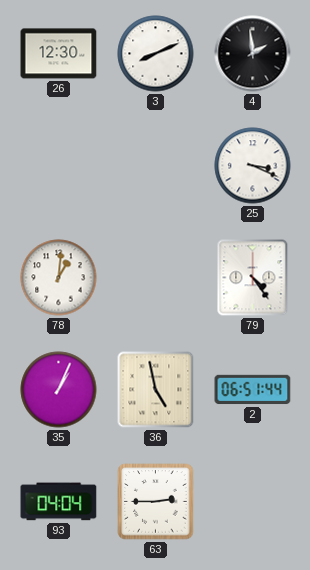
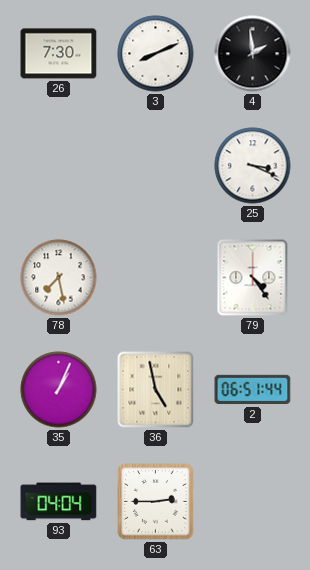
26: 12:30 -> 7:30 (59, 54)
78: 1:01 -> 7:28 (59, 278)
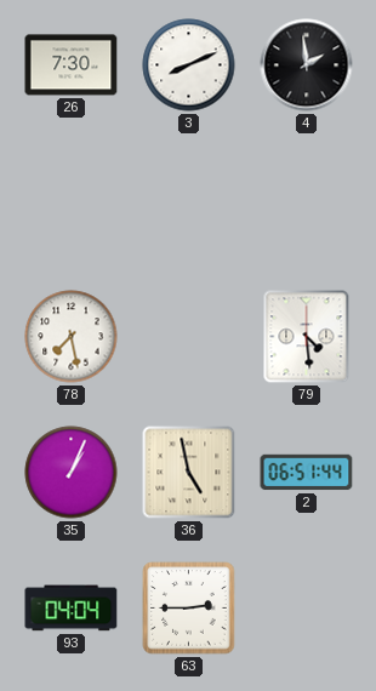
25: 3:19 -> none (253, 166)
79: 4:24 -> 4:29 (307, 337)
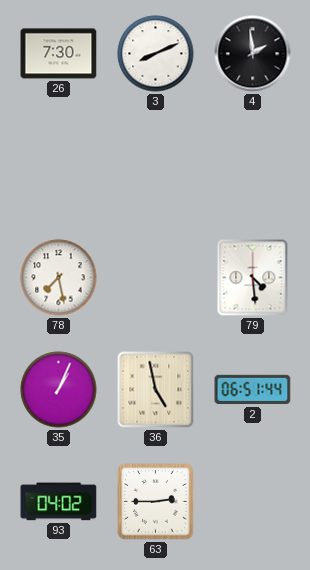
93: 04:04 -> 04:02 (59, 502)
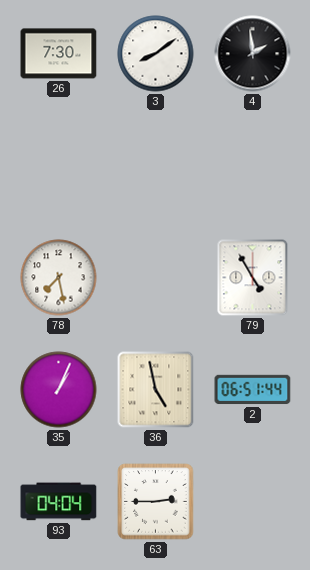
3: 8:11 -> 8:09 (156, 54)
79: 4:29 -> 4:55 (253, 278)
93: 04:02 -> 04:04 (59, 502)
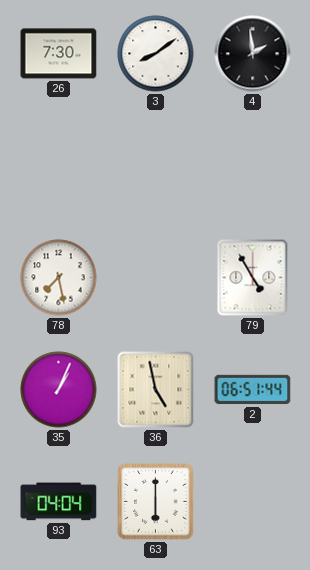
63: 2:45 -> 6:00 (156, 502)
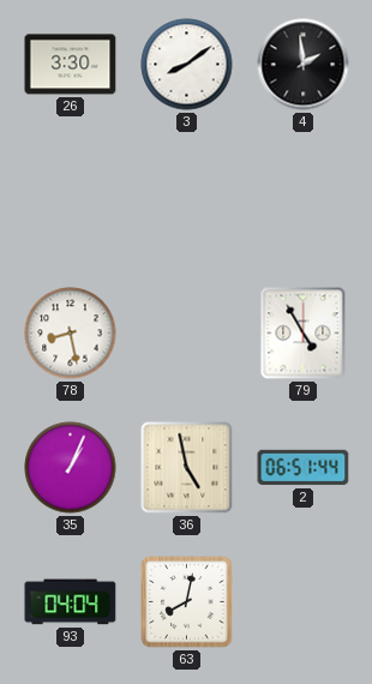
26: 7:30 -> 3:30 (71, 65)
78: 7:28 -> 8:28 (71, 334)
63: 6:00 -> 8:02 (187, 602)
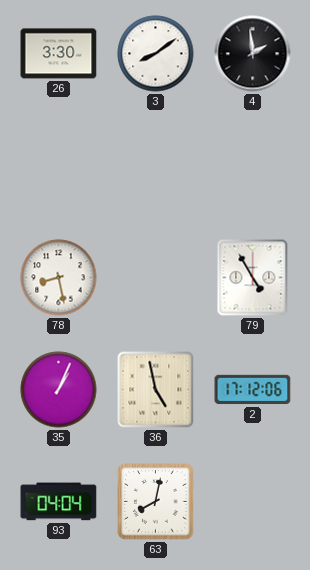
2: 06:51 -> 17:12 (253, 390)
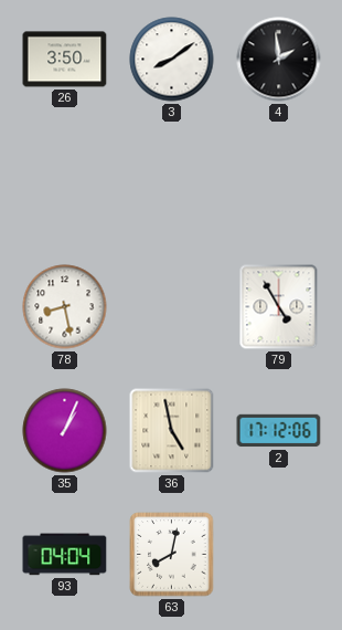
26: 3:30 -> 3:50 (65, 60)
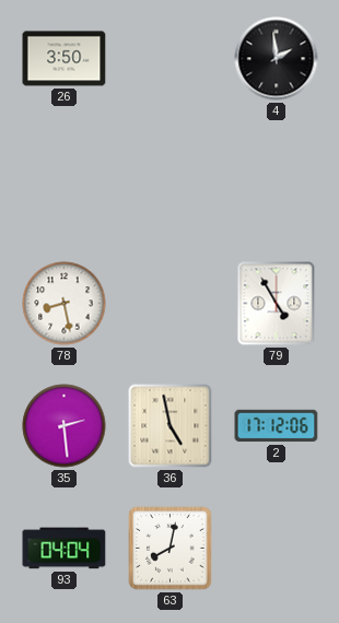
3: 8:09 -> none (172, 60)
35: 1:04 -> 2:29 (65, 426)
